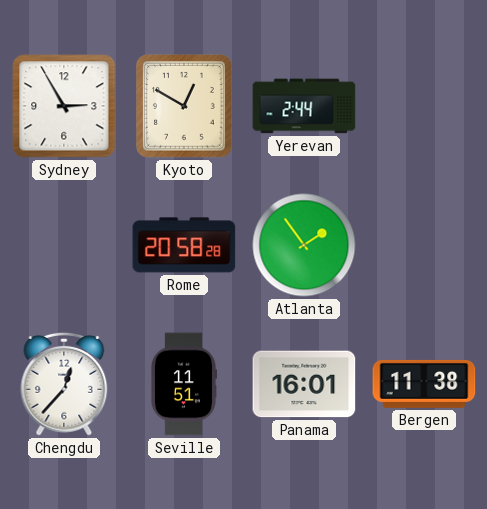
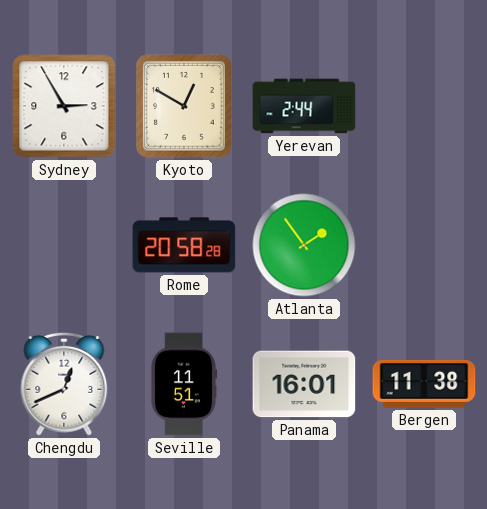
Chengdu: 12:37 -> 12:41 (64, 384)
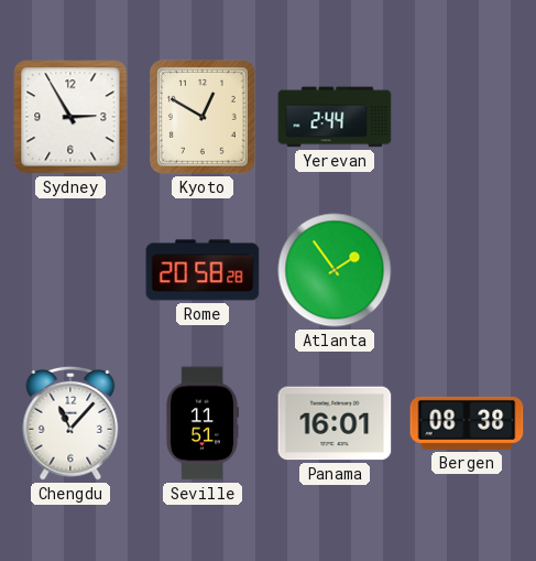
Chengdu: 12:41 -> 11:07 (70, 423)
Bergen: 11:38 -> 08:38 (467, 423)
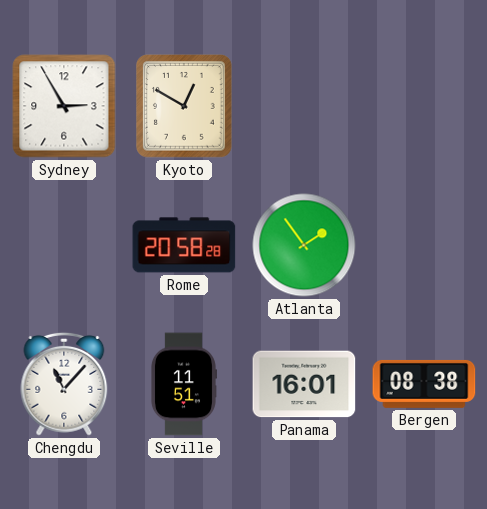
Yerevan: 2:44 -> none (335, 117)
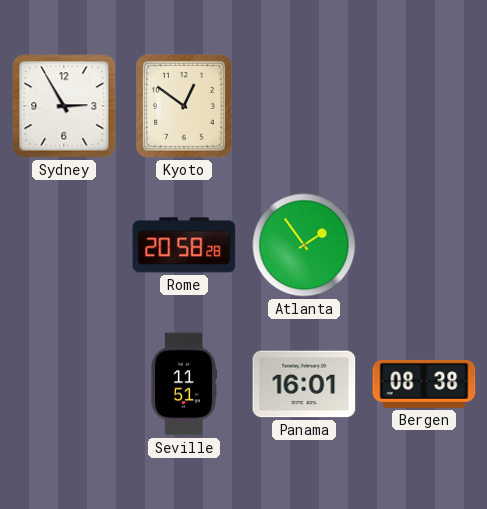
Kyoto: 12:50 -> 12:51 (185, 106)
Chengdu: 11:07 -> none (64, 384)
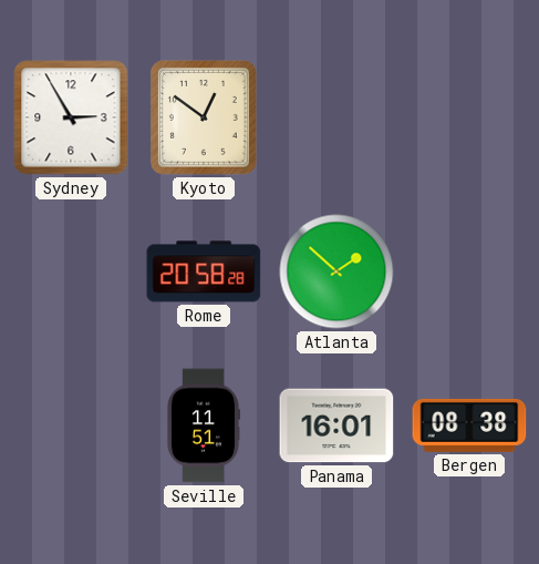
Atlanta: 1:54 -> 1:52 (336, 271)
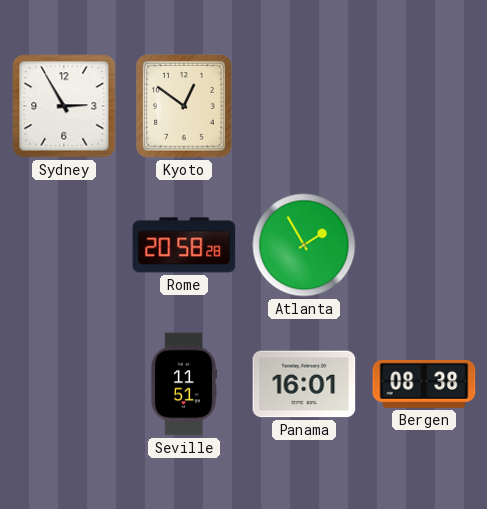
Atlanta: 1:52 -> 1:55 (304, 245)
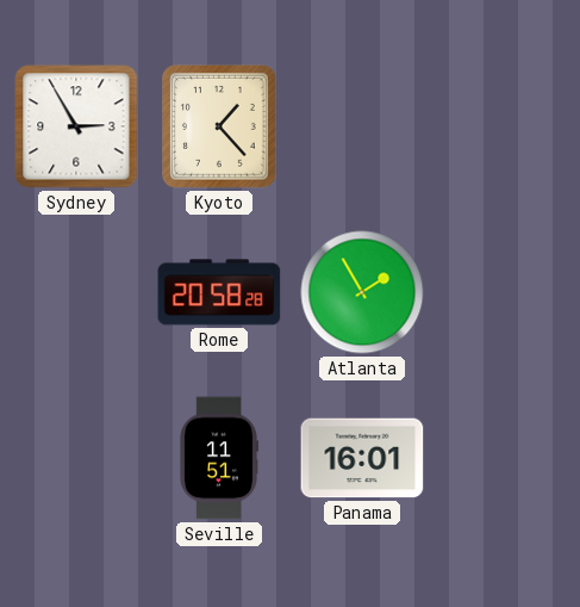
Kyoto: 12:51 -> 1:23 (220, 126)
Bergen: 08:38 -> none (424, 384)
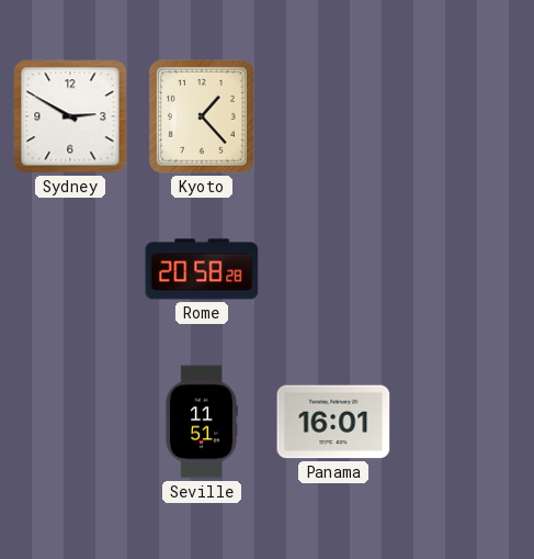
Sydney: 2:55 -> 2:50 (70, 116)
Atlanta: 1:55 -> none (362, 292)
